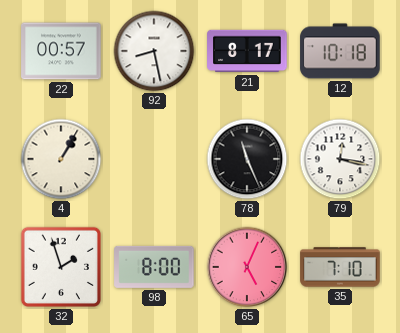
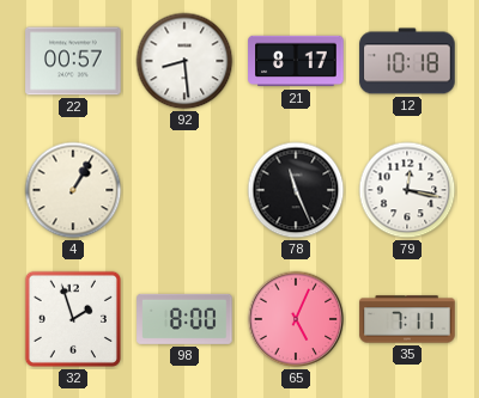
92: 8:28 -> 8:29 (184, 61)
35: 7:10 -> 7:11 (407, 319)
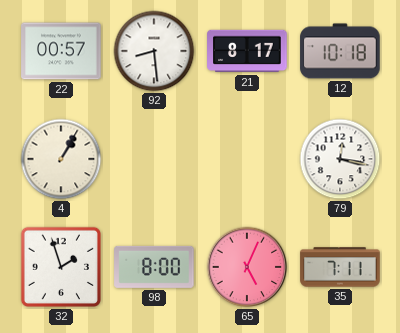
78: 11:26 -> none (296, 190)
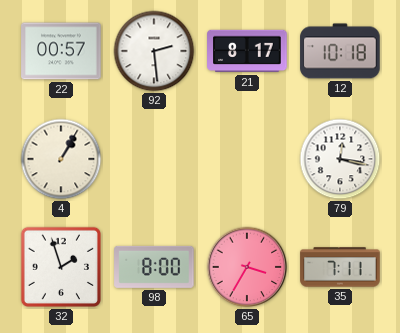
92: 8:29 -> 2:29 (154, 51)
65: 5:04 -> 3:35 (247, 267)
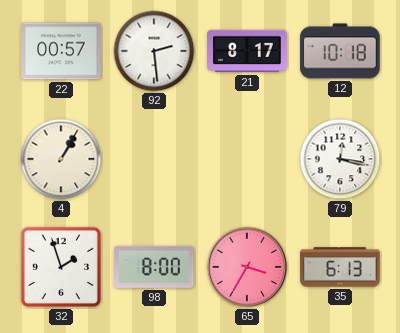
35: 7:11 -> 6:13 (340, 267)
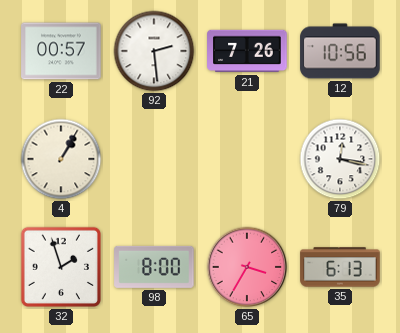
21: 8:17 -> 7:26 (247, 51)
12: 10:18 -> 10:56 (340, 51)
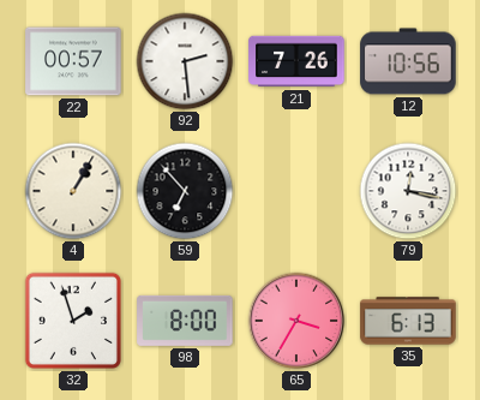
59: none -> 6:53 (185, 191)
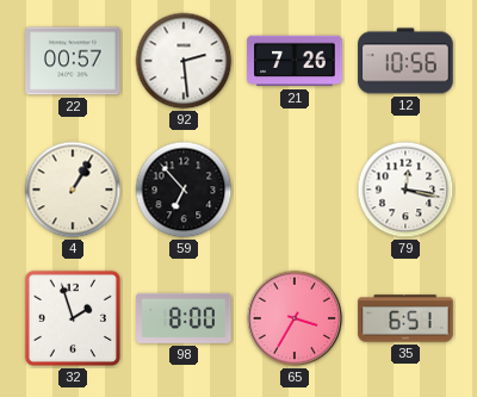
35: 6:13 -> 6:51 (405, 318)
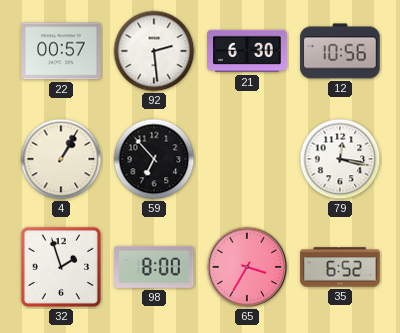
21: 7:26 -> 6:30 (247, 51)
35: 6:51 -> 6:52 (340, 267)
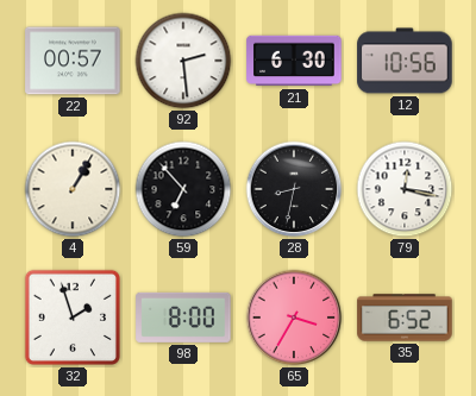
28: none -> 8:32 (294, 189)
